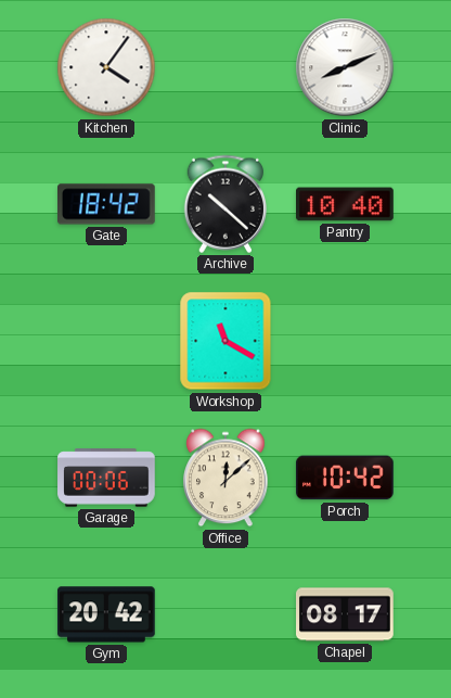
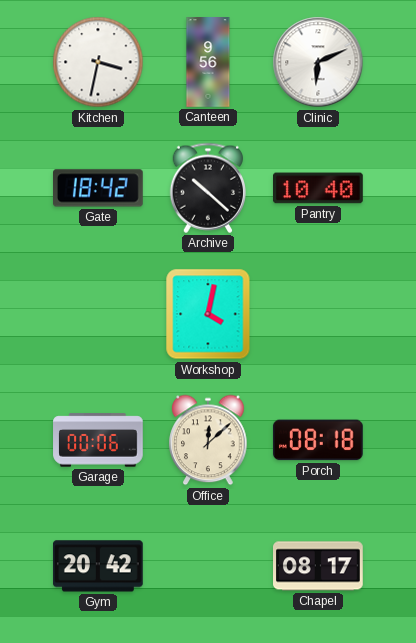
Kitchen: 4:06 -> 3:32 (98, 62)
Canteen: none -> 9:56 (208, 62)
Clinic: 8:11 -> 6:11 (318, 62)
Workshop: 11:20 -> 4:02 (208, 314)
Porch: 10:42 -> 08:18 (318, 440)
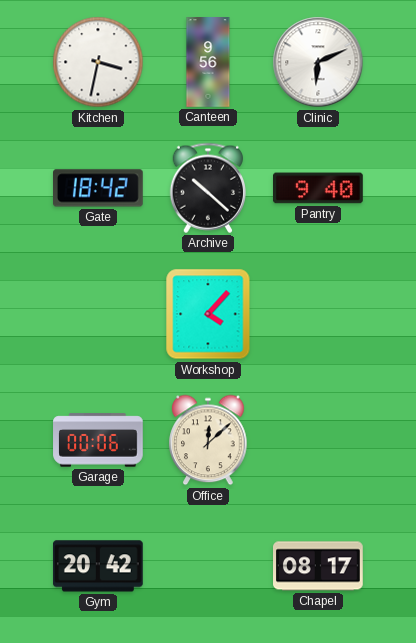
Pantry: 10:40 -> 9:40 (319, 188)
Workshop: 4:02 -> 4:07 (208, 314)
Porch: 08:18 -> none (318, 440)
